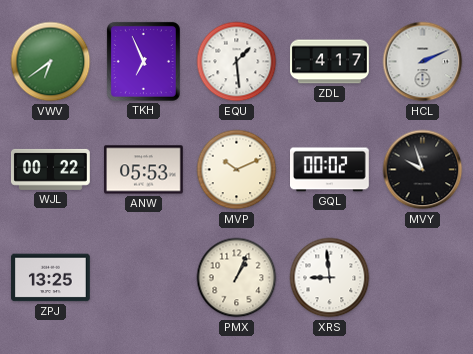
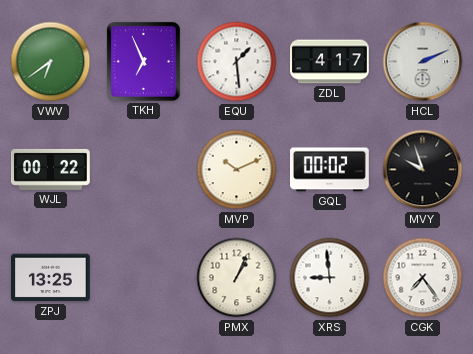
ANW: 05:53 -> none (144, 170)
CGK: none -> 7:24 (423, 278)
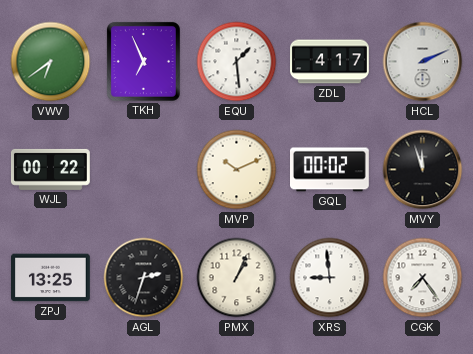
MVY: 9:57 -> 11:57 (423, 170)
AGL: none -> 2:33 (144, 278)
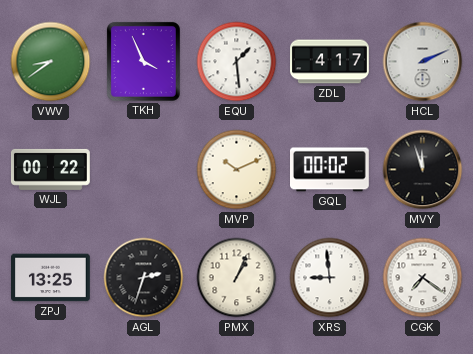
VWV: 6:39 -> 8:39 (51, 62)
TKH: 6:56 -> 3:56 (143, 61)
CGK: 7:24 -> 7:21 (423, 278)
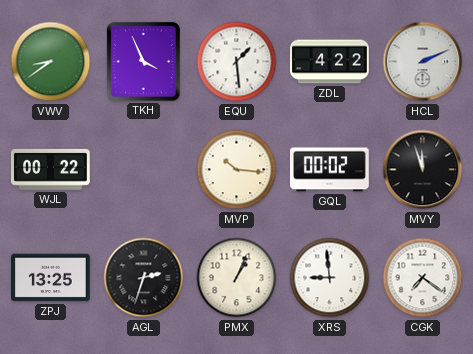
ZDL: 4:17 -> 4:22 (330, 62)
MVP: 10:11 -> 10:16 (237, 170)
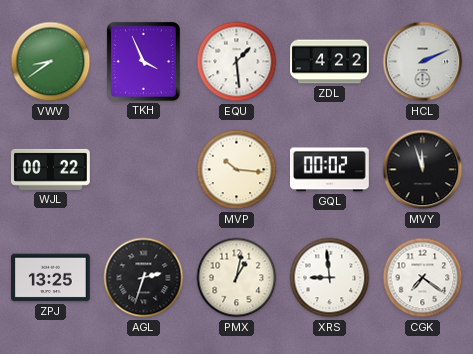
PMX: 1:04 -> 1:02 (237, 278)
